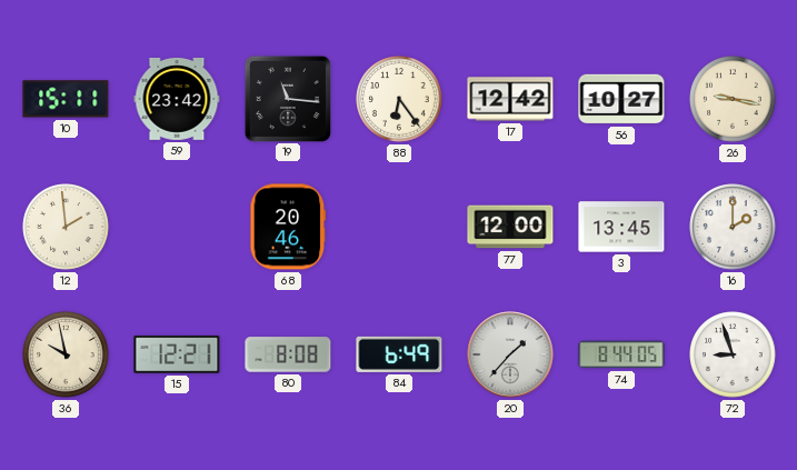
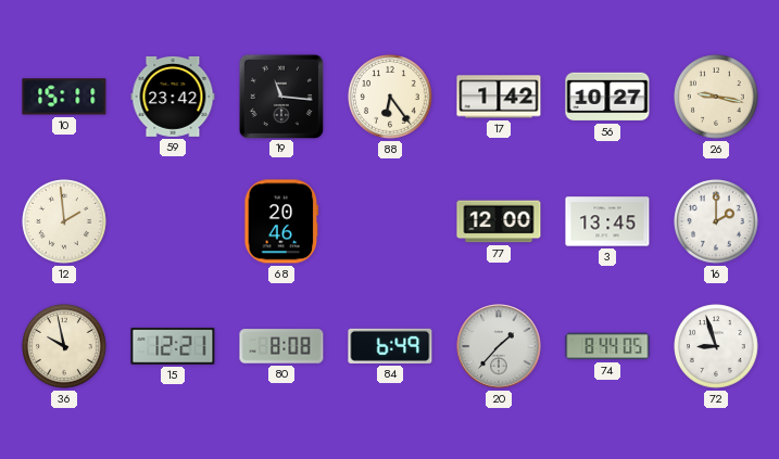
17: 12:42 -> 1:42 (499, 97)
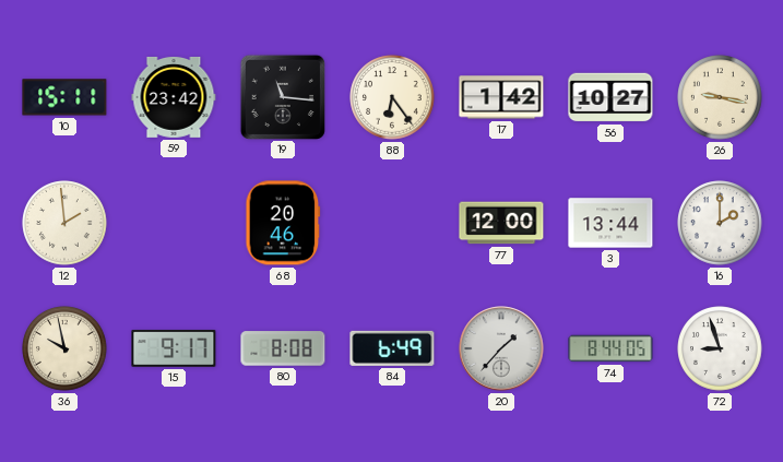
3: 13:45 -> 13:44 (610, 223)
15: 12:21 -> 9:17 (174, 348)
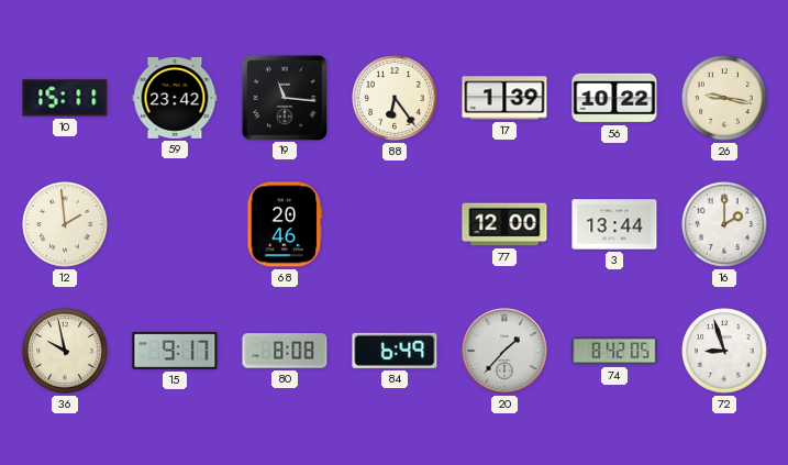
17: 1:42 -> 1:39 (504, 98)
56: 10:27 -> 10:22 (614, 98)
74: 8:44 -> 8:42 (614, 351)
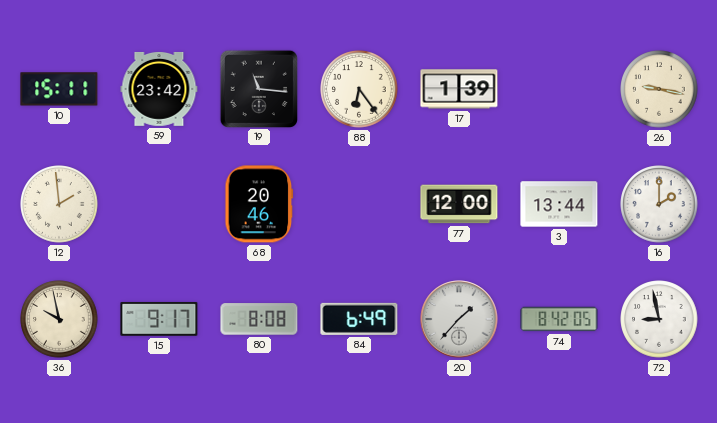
56: 10:22 -> none (614, 98)
72: 8:57 -> 8:58 (659, 319)
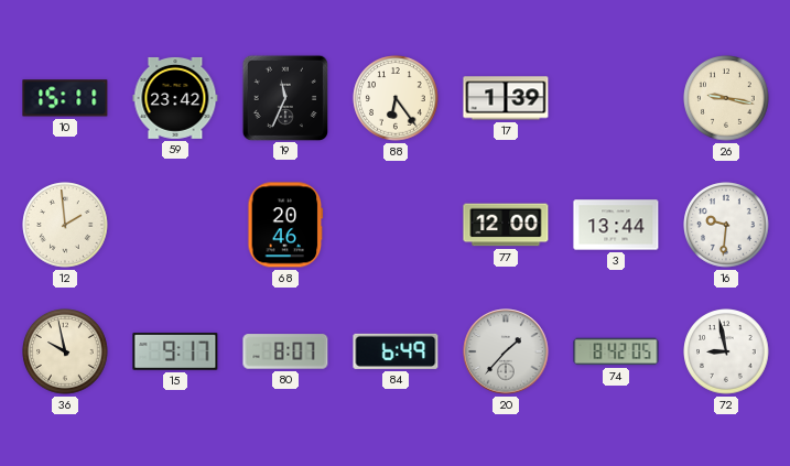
19: 11:16 -> 11:34 (284, 97)
16: 2:00 -> 9:31 (726, 225)
80: 8:08 -> 8:07 (285, 351)
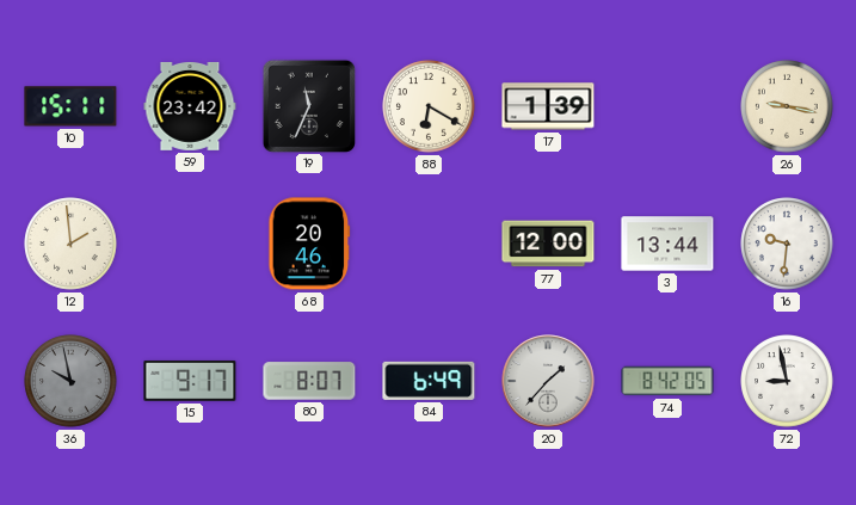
88: 6:24 -> 6:20 (429, 106)
36 dial: cream -> grey (70, 381)
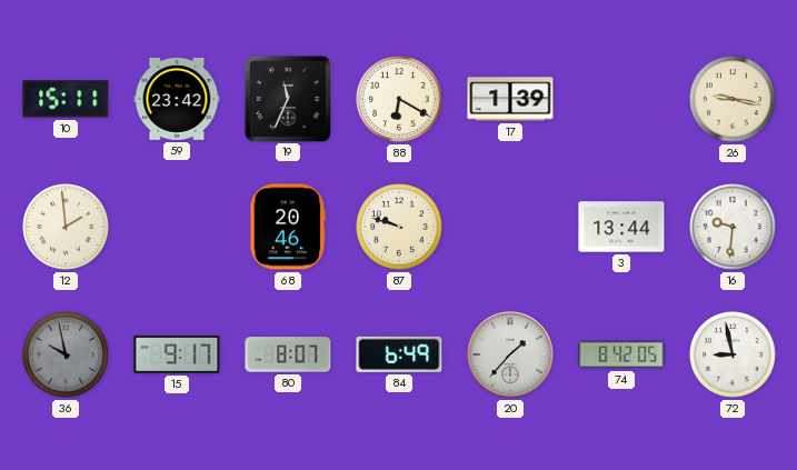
87: none -> 9:48 (399, 227)
77: 12:00 -> none (548, 244)
